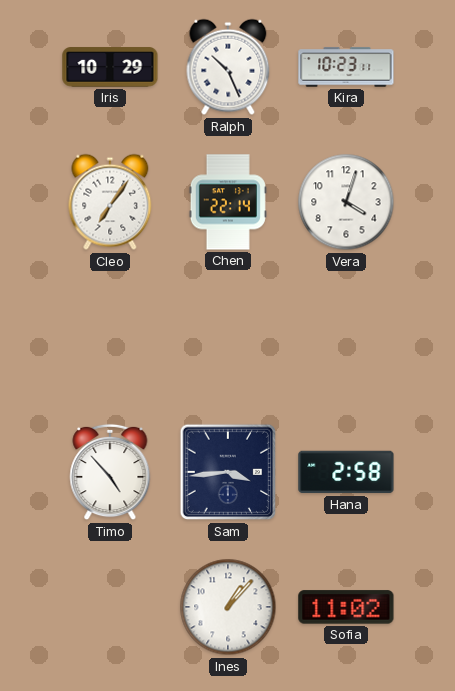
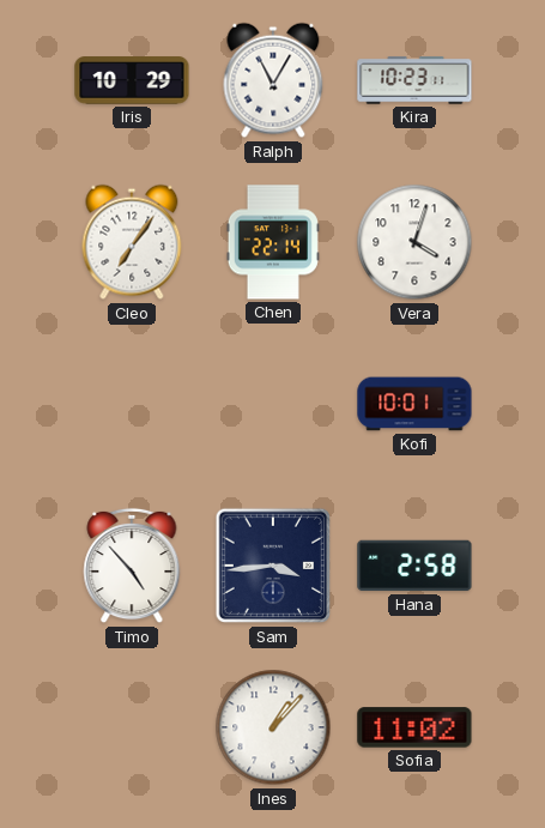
Ralph: 10:26 -> 11:05 (273, 80)
Kofi: none -> 10:01 (414, 404)
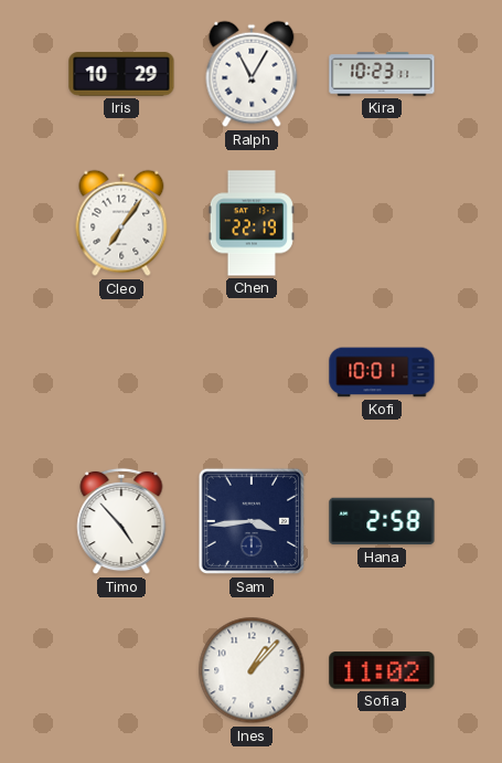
Chen: 22:14 -> 22:19 (252, 223)
Vera: 4:03 -> none (414, 242)
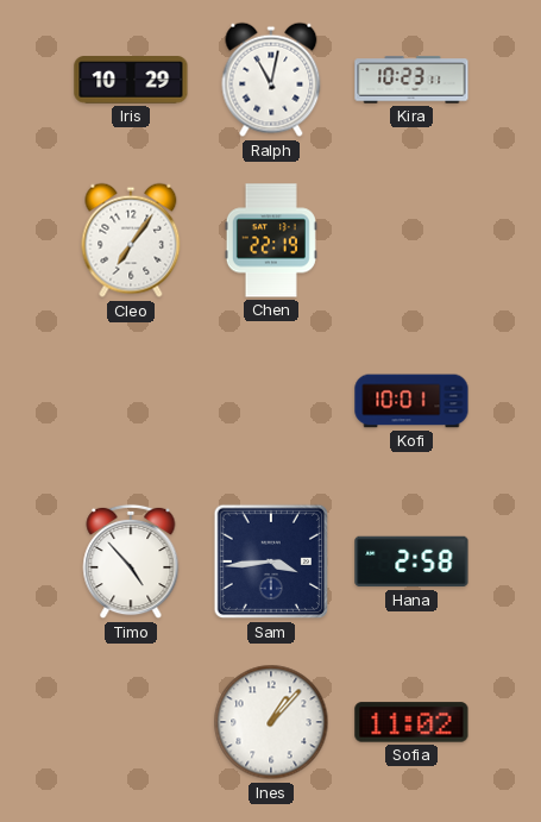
Ralph: 11:05 -> 11:02 (271, 80)
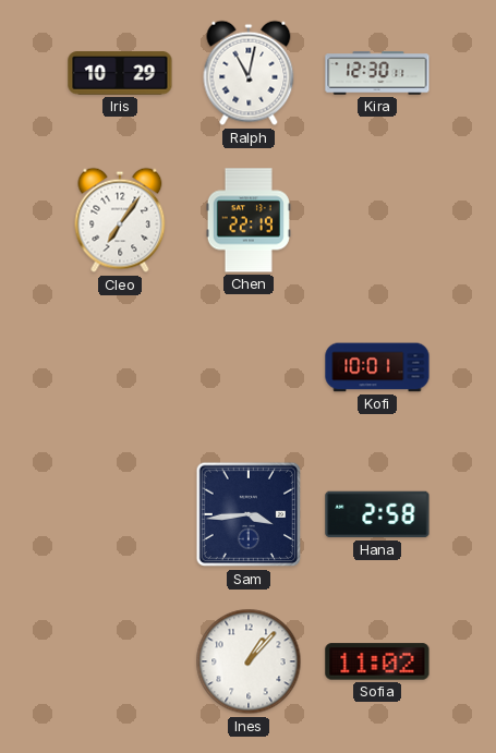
Kira: 10:23 -> 12:30 (377, 73)
Timo: 4:53 -> none (131, 561)
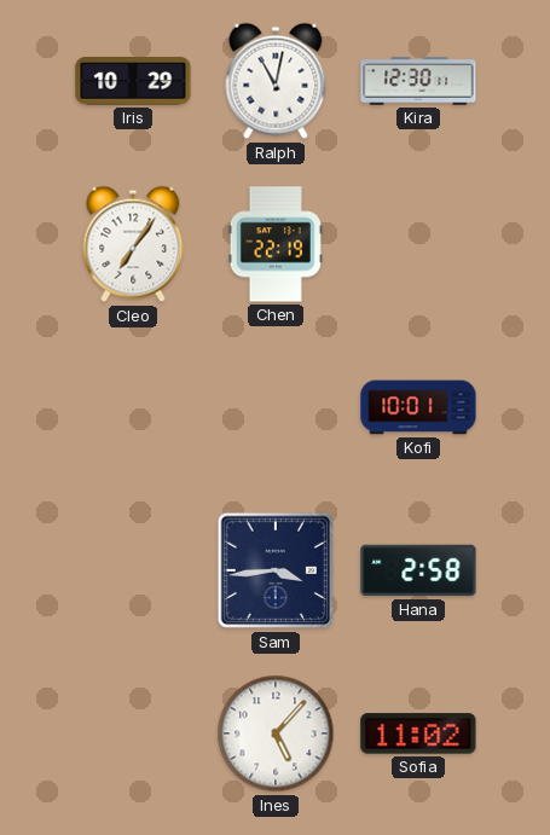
Ines: 1:07 -> 5:07 (276, 733)
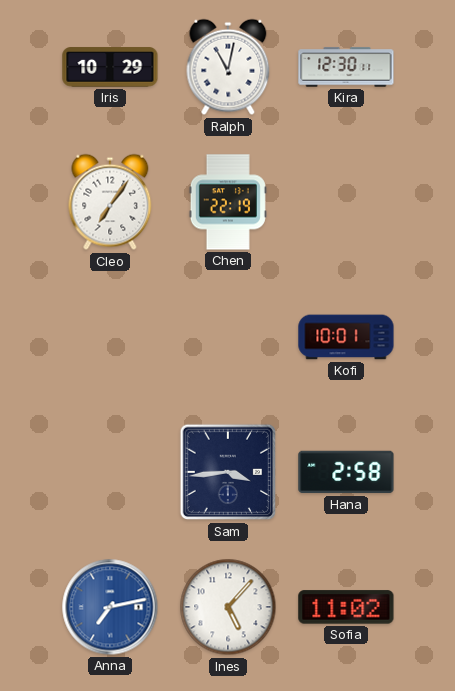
Anna: none -> 7:13 (110, 607)
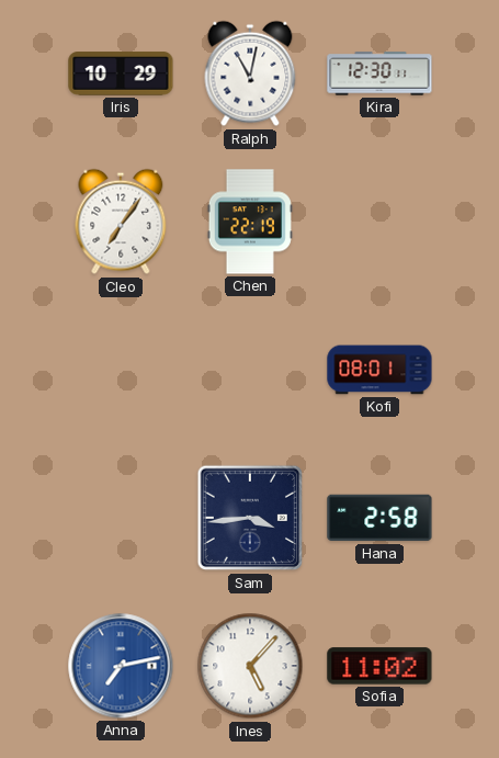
Kofi: 10:01 -> 08:01 (379, 370)
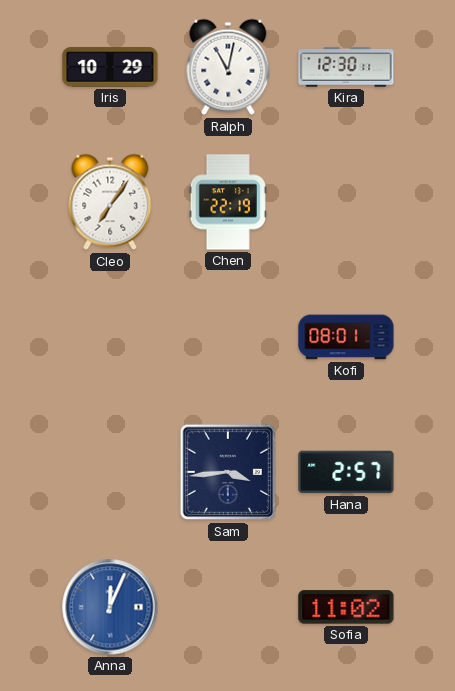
Hana: 2:58 -> 2:57 (346, 472)
Anna: 7:13 -> 12:04 (110, 607)
Ines: 5:07 -> none (250, 666)
